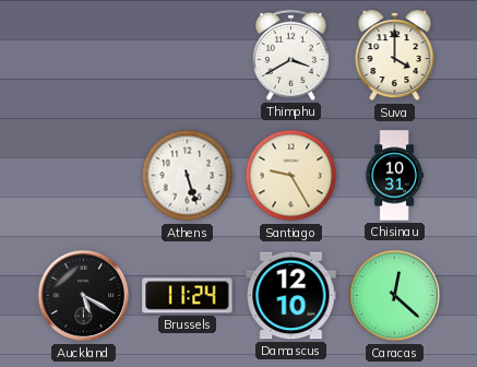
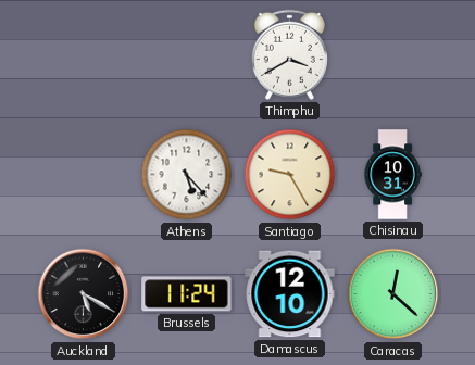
Suva: 4:00 -> none (395, 56)
Athens: 5:27 -> 5:23 (187, 175)
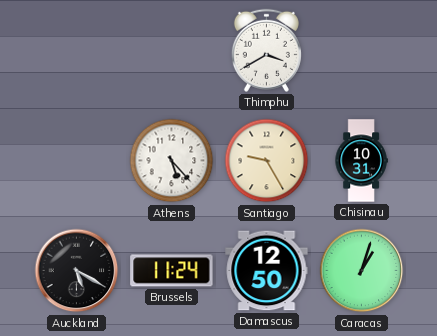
Damascus: 12:10 -> 12:50 (267, 271)
Caracas: 12:22 -> 1:03 (362, 271)
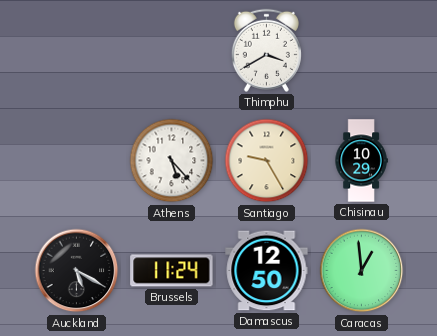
Chisinau: 10:31 -> 10:29 (361, 161)
Caracas: 1:03 -> 12:59 (362, 271)
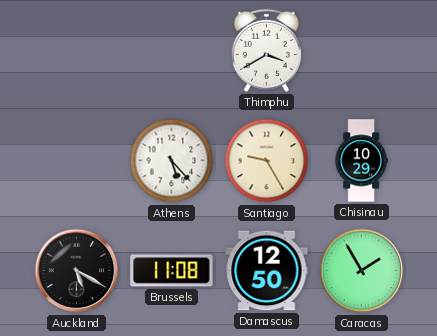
Brussels: 11:24 -> 11:08 (172, 271)
Caracas: 12:59 -> 1:55 (362, 271)
